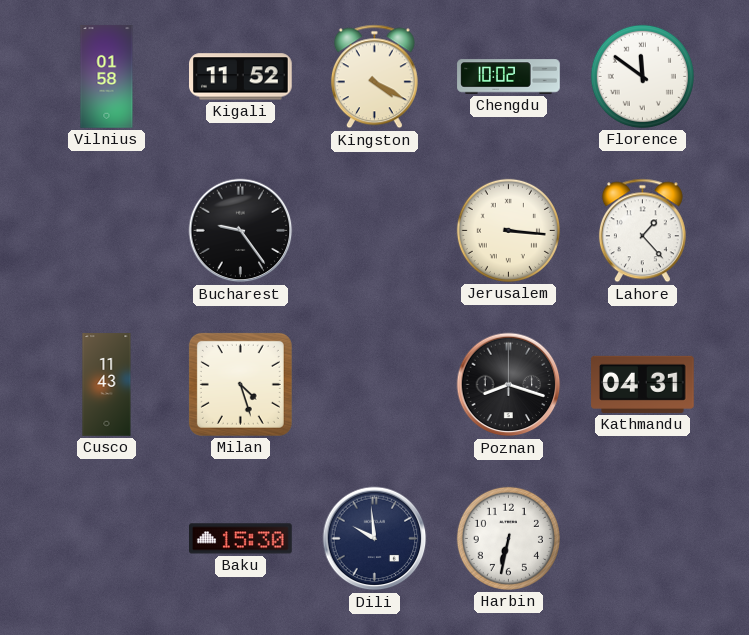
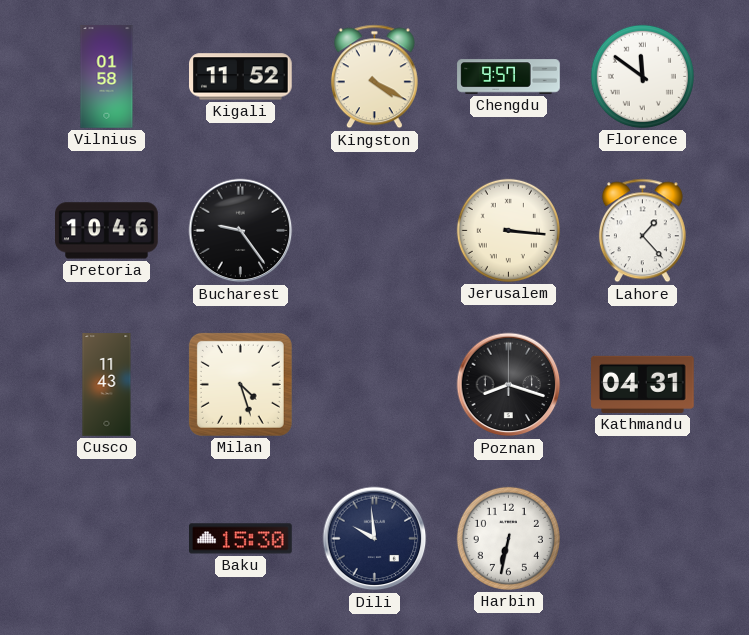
Chengdu: 10:02 -> 9:57 (509, 77)
Pretoria: none -> 10:46 (107, 231)
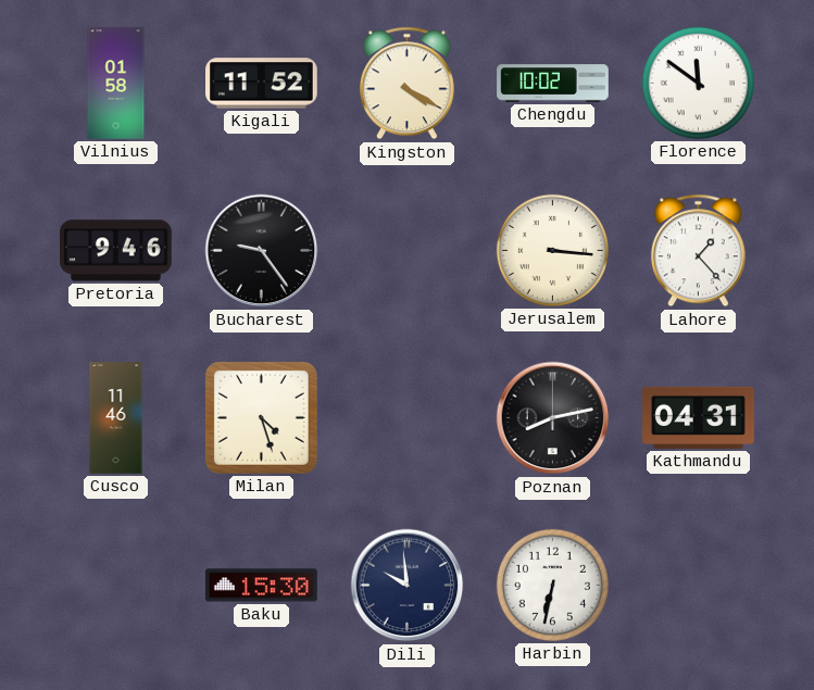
Chengdu: 9:57 -> 10:02 (553, 84)
Pretoria: 10:46 -> 9:46 (116, 251)
Cusco: 11:43 -> 11:46 (116, 418)
Poznan: 8:18 -> 8:13 (553, 418)
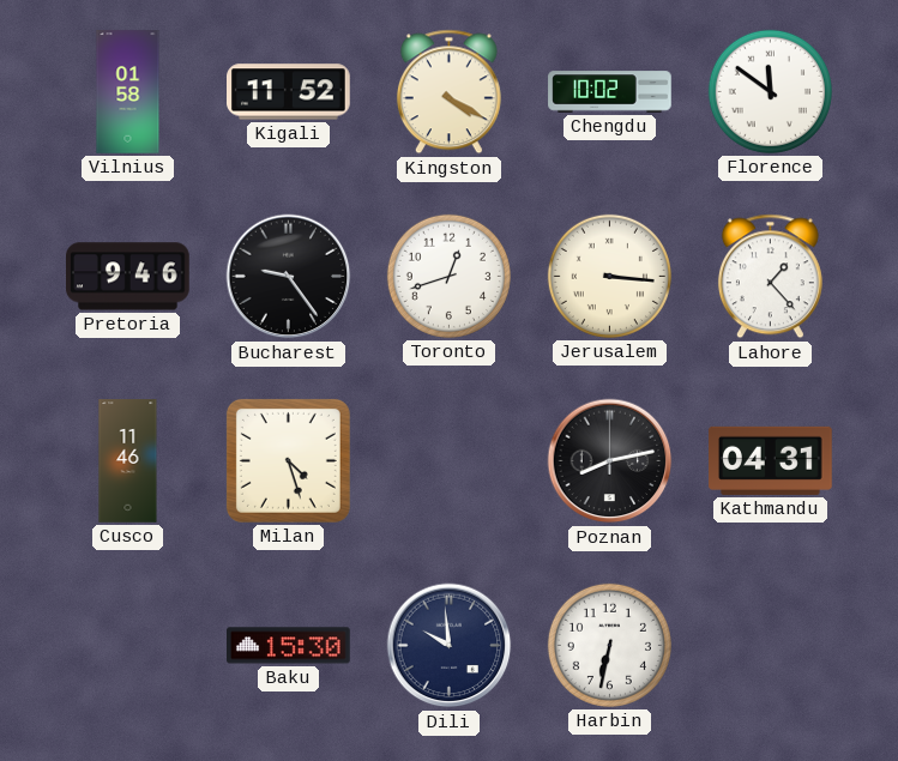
Toronto: none -> 12:42 (448, 276)
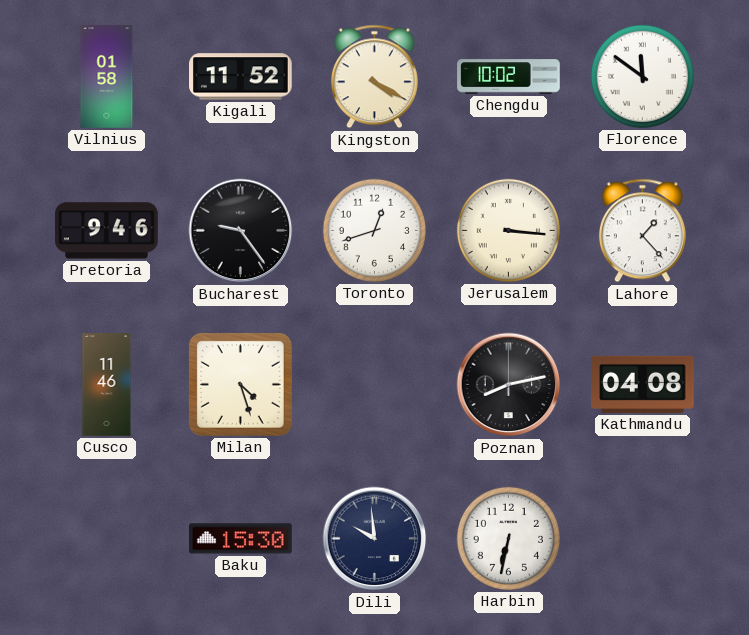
Kathmandu: 04:31 -> 04:08 (643, 384)
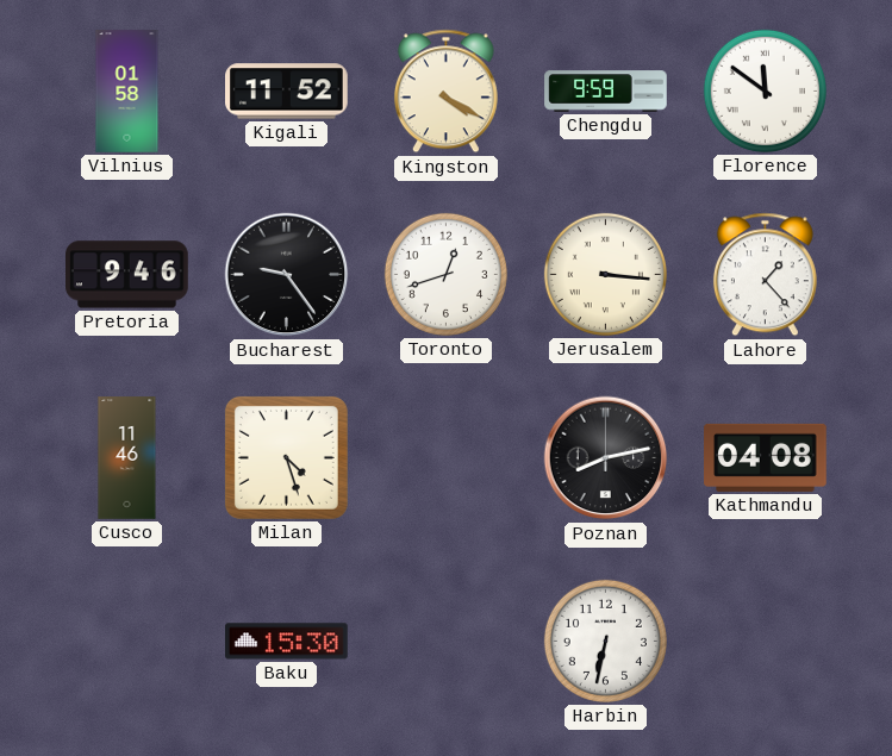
Chengdu: 10:02 -> 9:59 (606, 92)
Dili: 9:59 -> none (375, 539)
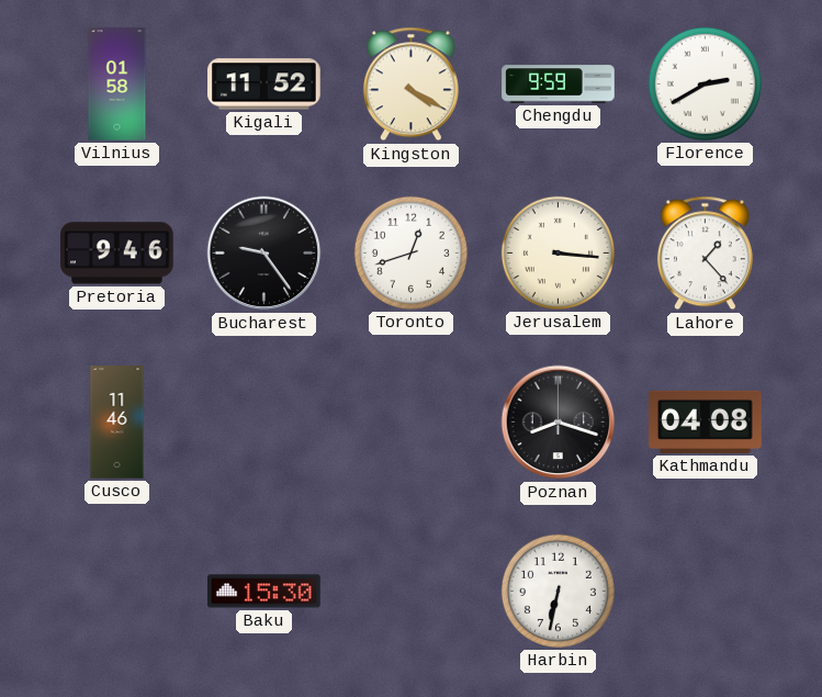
Florence: 11:51 -> 2:40 (705, 83)
Milan: 4:27 -> none (286, 457)
Poznan: 8:13 -> 8:18 (559, 423)
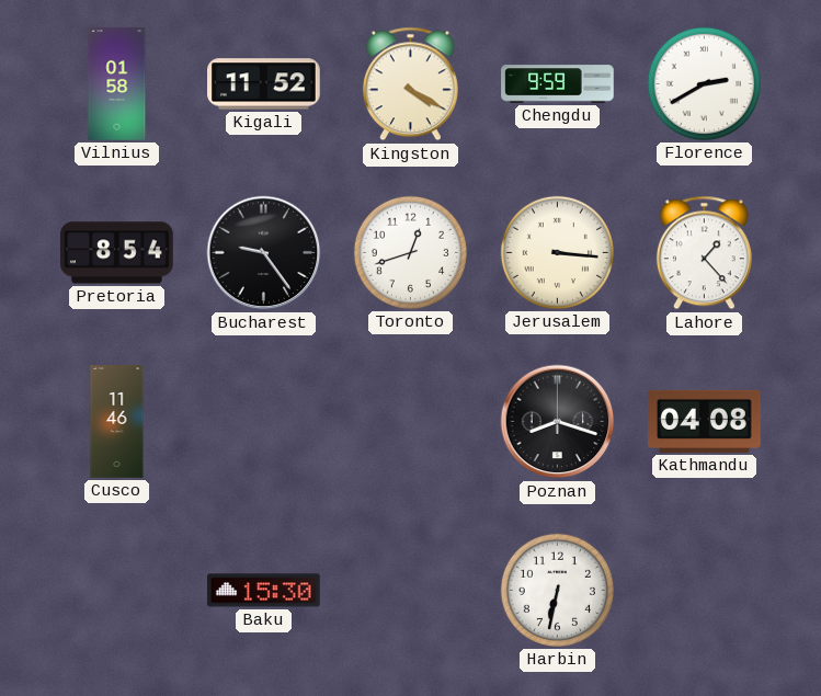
Pretoria: 9:46 -> 8:54 (117, 253)
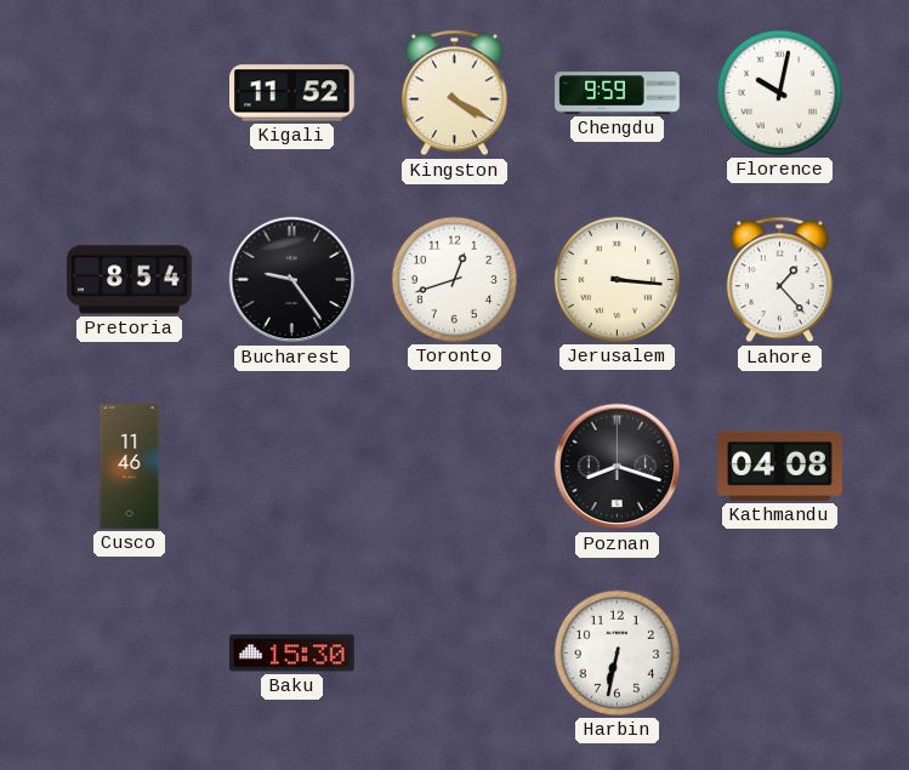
Vilnius: 01:58 -> none (117, 84)
Florence: 2:40 -> 10:02 (779, 92)
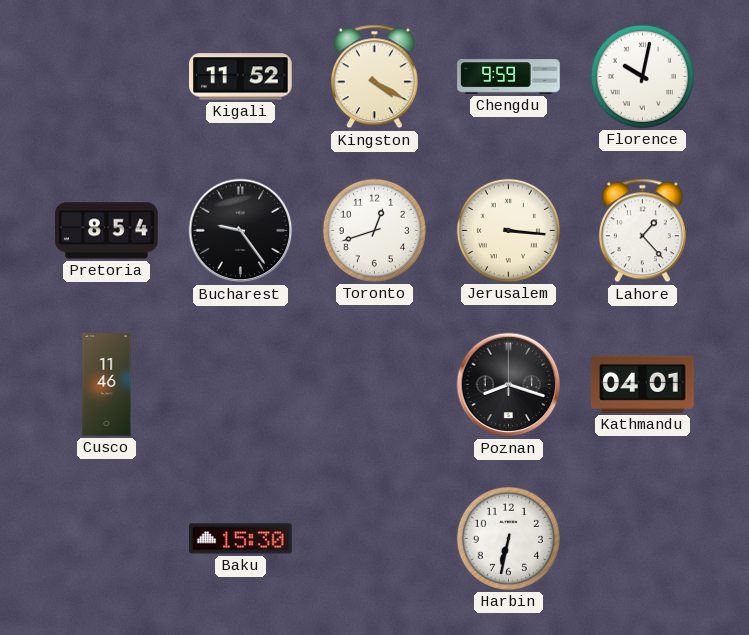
Kathmandu: 04:08 -> 04:01 (643, 384)
